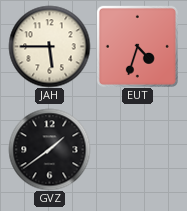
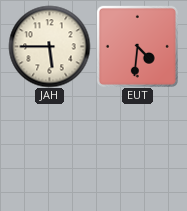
EUT: 4:33 -> 4:31 (137, 46)
GVZ: 1:39 -> none (49, 149)
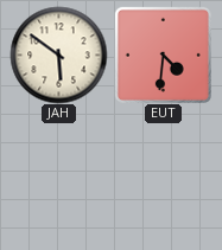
JAH: 5:45 -> 5:51 (58, 55)
